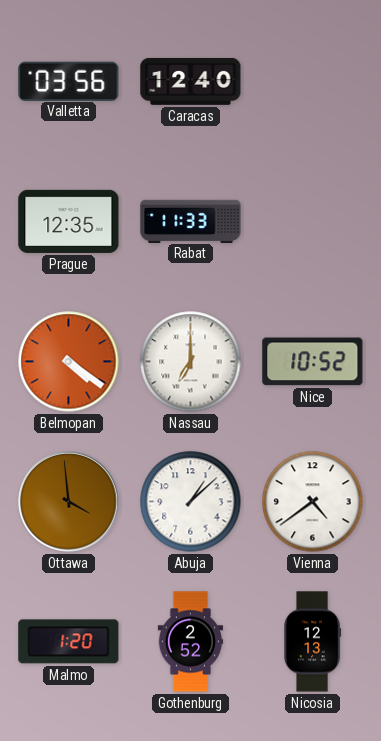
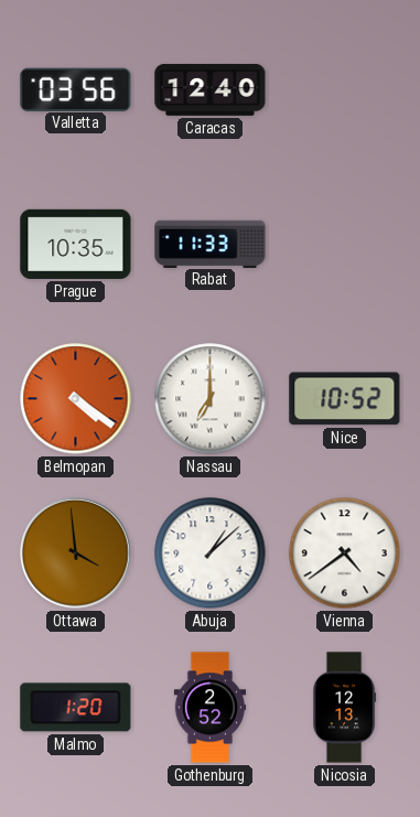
Prague: 12:35 -> 10:35 (76, 244)
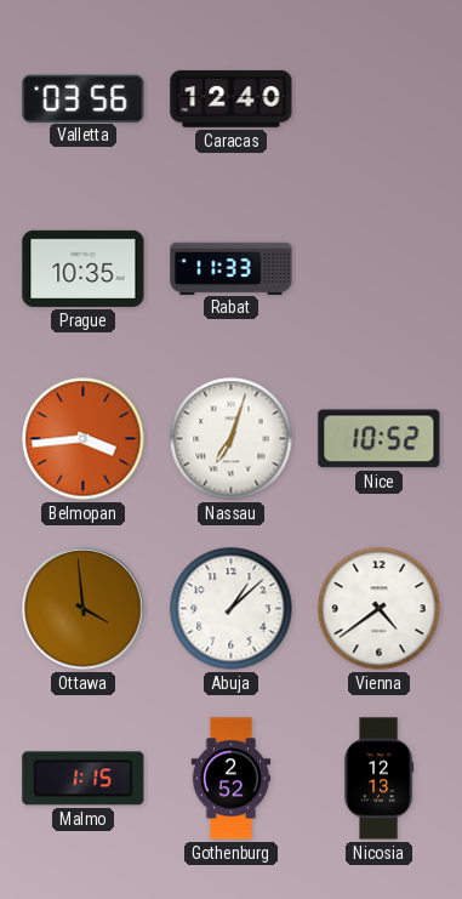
Belmopan: 4:21 -> 3:44 (84, 439)
Nassau: 7:00 -> 7:03 (232, 439)
Malmo: 1:20 -> 1:15 (84, 779)
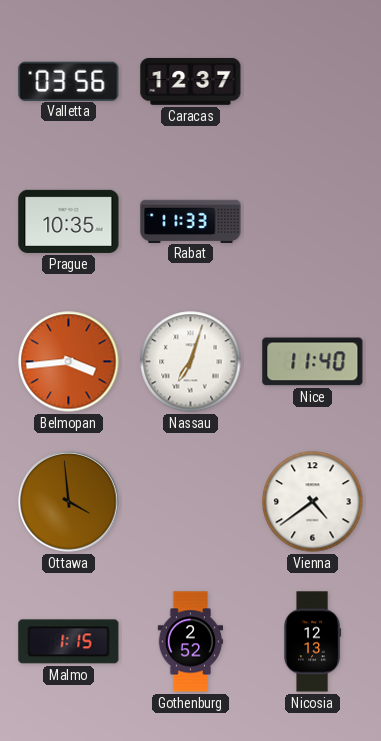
Caracas: 12:40 -> 12:37 (191, 81)
Nice: 10:52 -> 11:40 (313, 362)
Abuja: 1:08 -> none (232, 609)
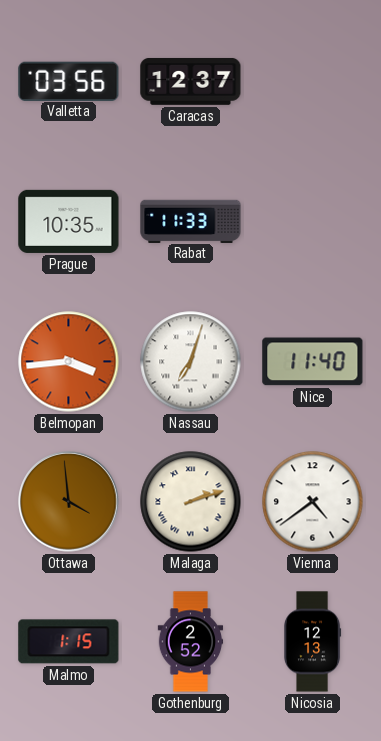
Malaga: none -> 2:12 (191, 502)
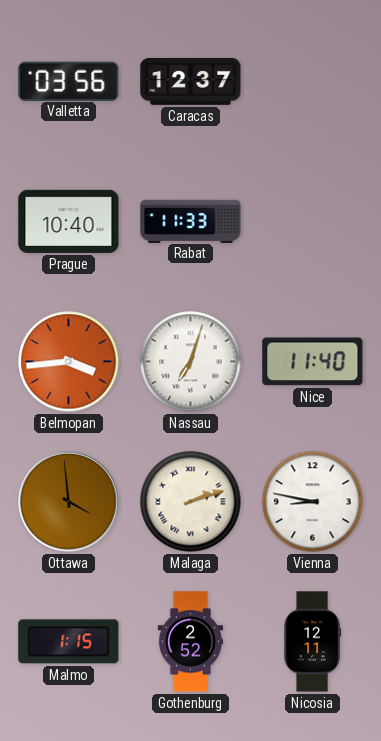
Prague: 10:35 -> 10:40 (69, 221)
Vienna: 4:39 -> 8:47 (313, 502)
Nicosia: 12:13 -> 12:11 (312, 642)
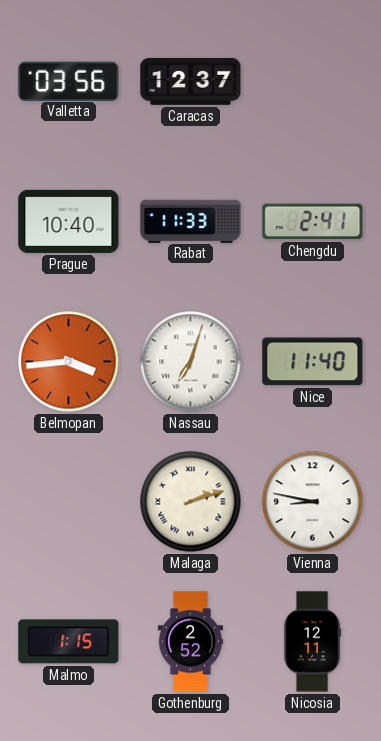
Chengdu: none -> 2:41 (313, 222)
Ottawa: 3:59 -> none (69, 502)
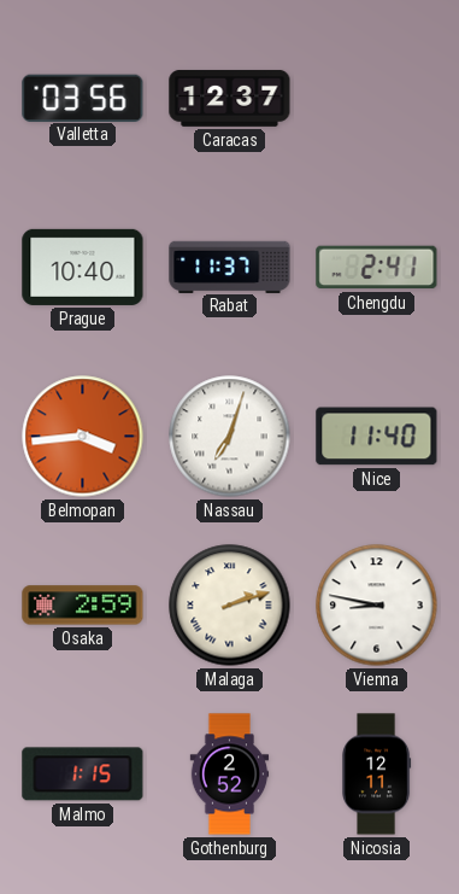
Rabat: 11:33 -> 11:37 (230, 267)
Osaka: none -> 2:59 (83, 606)
